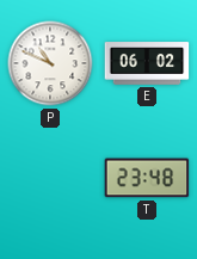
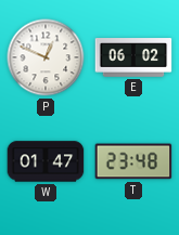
P: 10:49 -> 12:49 (46, 57)
W: none -> 01:47 (46, 161)
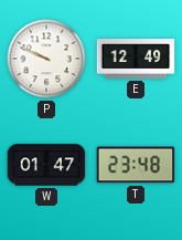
P: 12:49 -> 9:49 (46, 59)
E: 06:02 -> 12:49 (136, 59)
